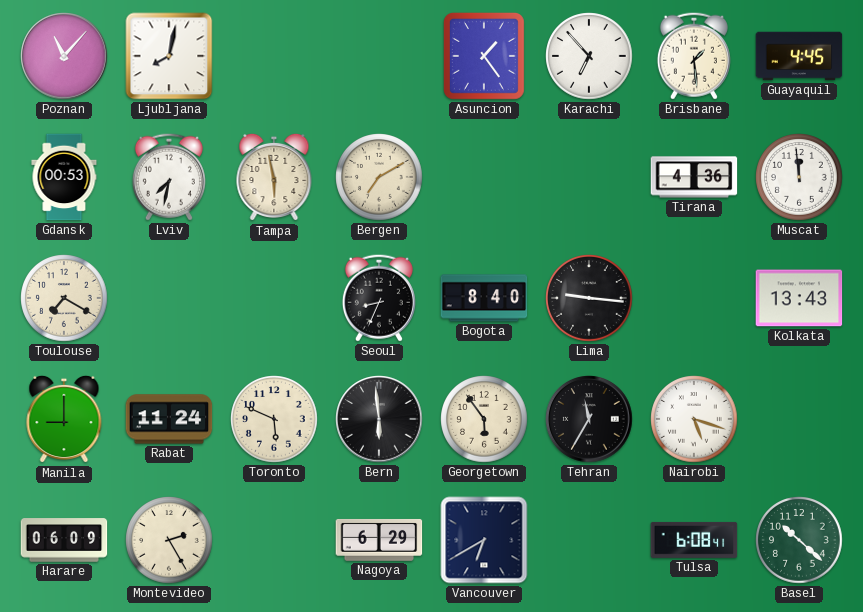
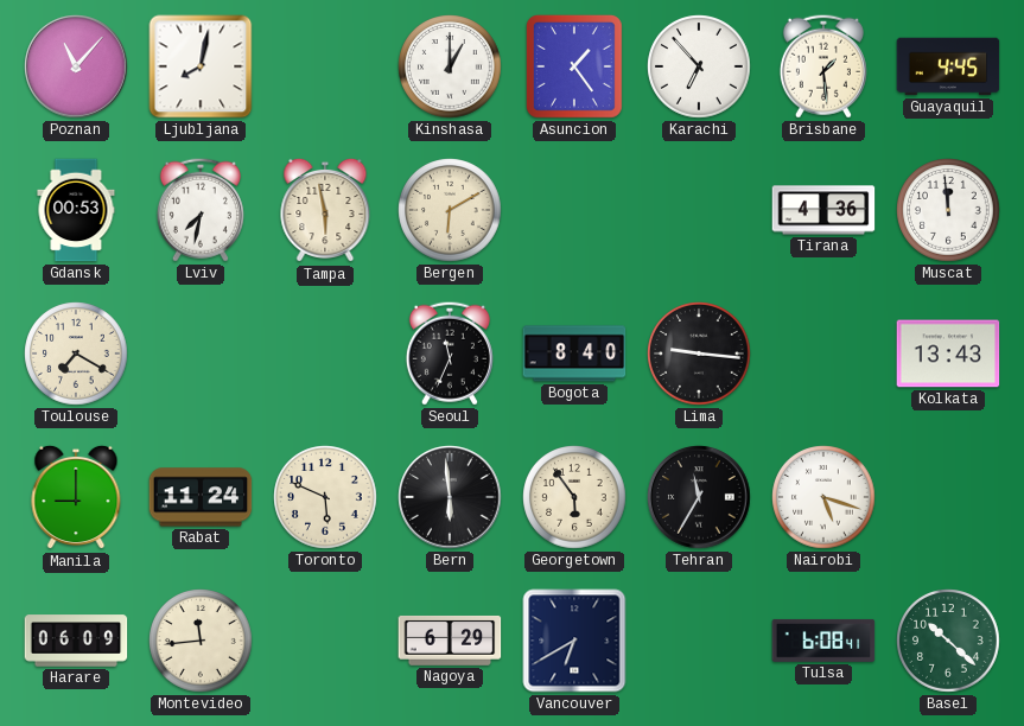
Kinshasa: none -> 1:00 (450, 66)
Bergen: 7:10 -> 6:10 (450, 210)
Seoul: 8:34 -> 11:34 (450, 354)
Montevideo: 2:25 -> 11:44 (201, 641)
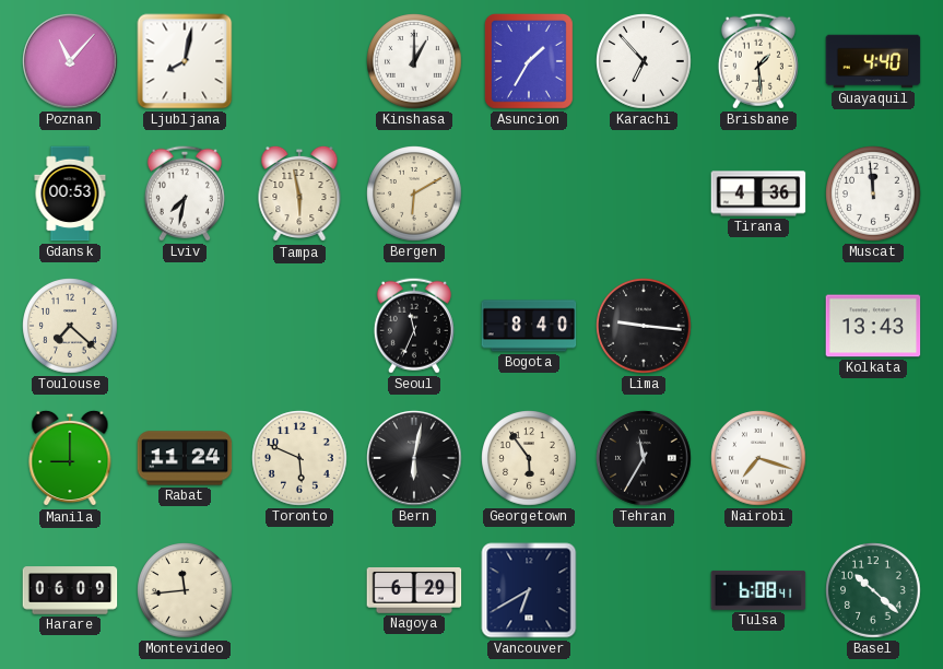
Asuncion: 1:24 -> 1:35 (529, 61)
Guayaquil: 4:45 -> 4:40 (873, 61)
Toulouse: 7:20 -> 7:22 (70, 326)
Bern: 5:59 -> 6:02 (414, 458)
Nairobi: 5:18 -> 7:18 (758, 458)
